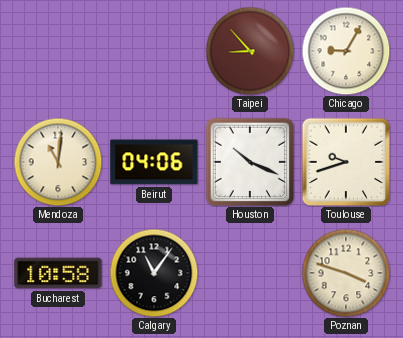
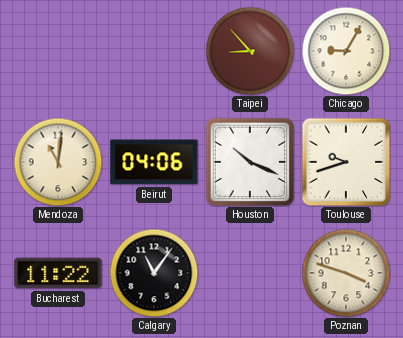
Bucharest: 10:58 -> 11:22 (58, 273)
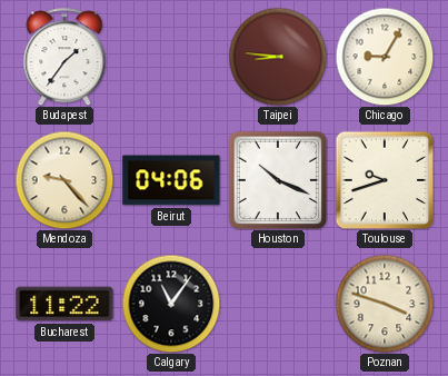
Budapest: none -> 1:36 (64, 57)
Taipei: 8:53 -> 8:46 (278, 57)
Mendoza: 11:01 -> 9:23 (64, 180)
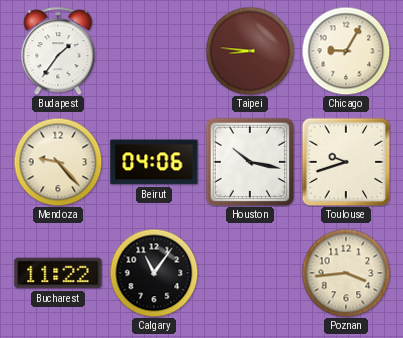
Houston: 10:19 -> 10:17 (250, 162)
Poznan: 3:48 -> 3:44 (346, 273)
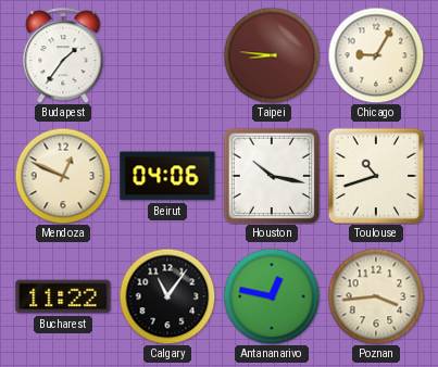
Mendoza: 9:23 -> 12:49 (63, 176)
Toulouse: 9:42 -> 10:42 (376, 176)
Antananarivo: none -> 12:47 (272, 296)
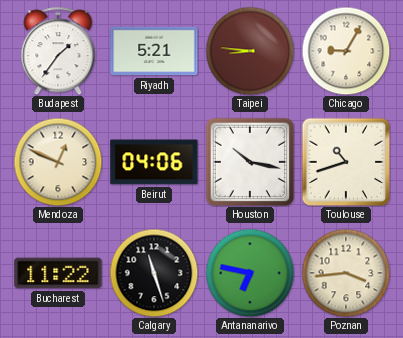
Riyadh: none -> 5:21 (154, 51)
Calgary: 11:06 -> 11:27 (154, 273)
Antananarivo: 12:47 -> 6:47 (250, 273)
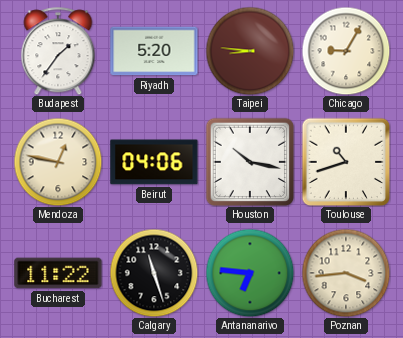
Riyadh: 5:21 -> 5:20 (154, 51)
Mendoza: 12:49 -> 12:47 (58, 162)
Antananarivo: 6:47 -> 6:46 (250, 273)
